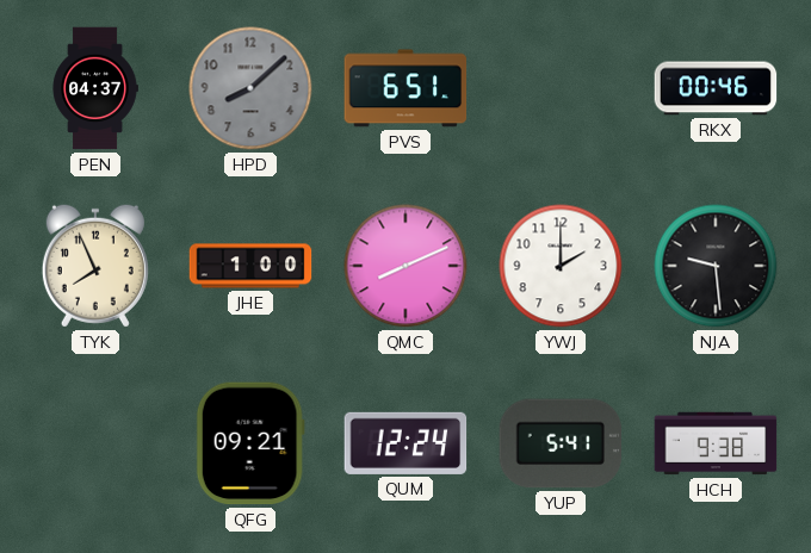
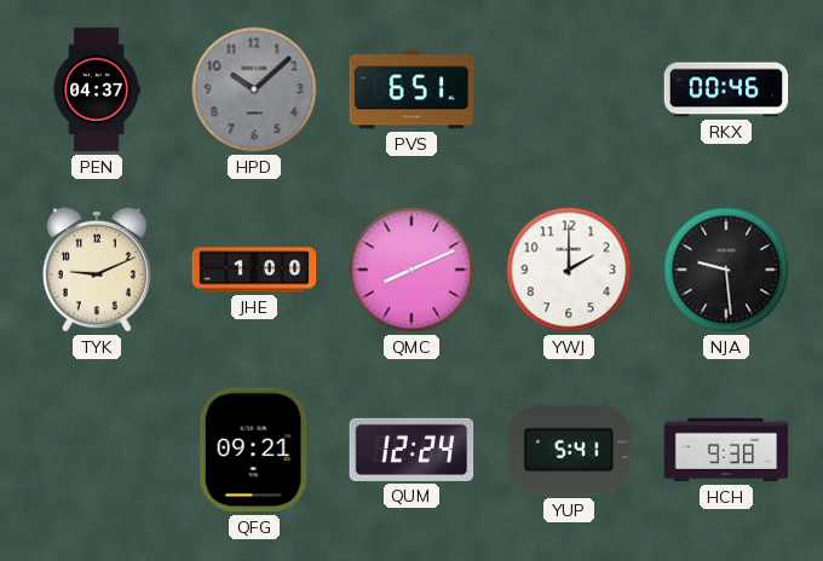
HPD: 8:08 -> 10:08 (254, 89)
TYK: 7:56 -> 9:11 (97, 270)
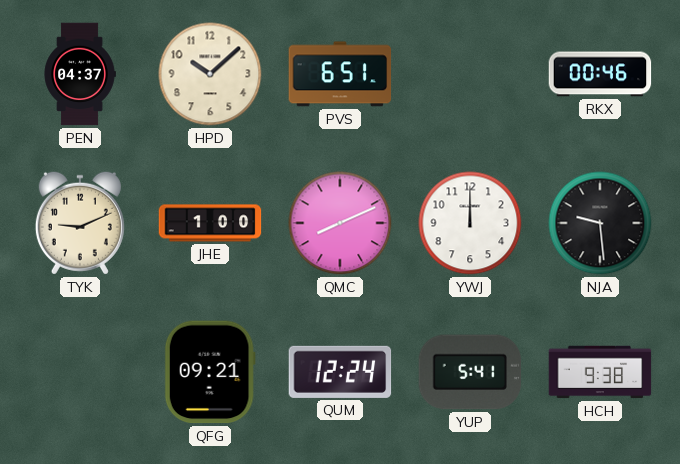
HPD dial: grey -> cream (210, 74)
YWJ: 2:00 -> 12:00 (470, 223)
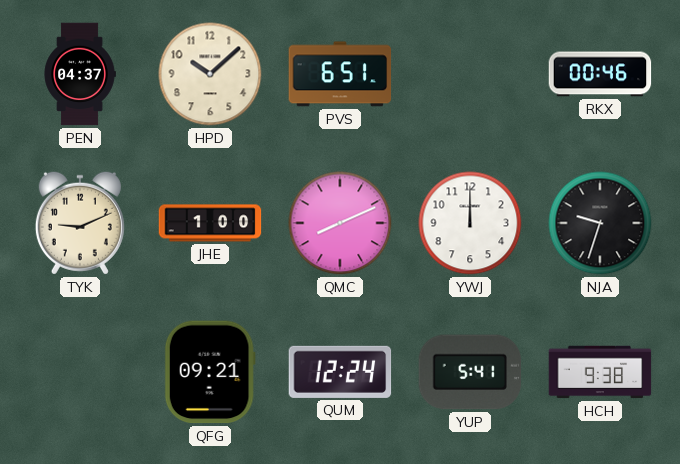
NJA: 9:29 -> 9:33 (600, 223)
